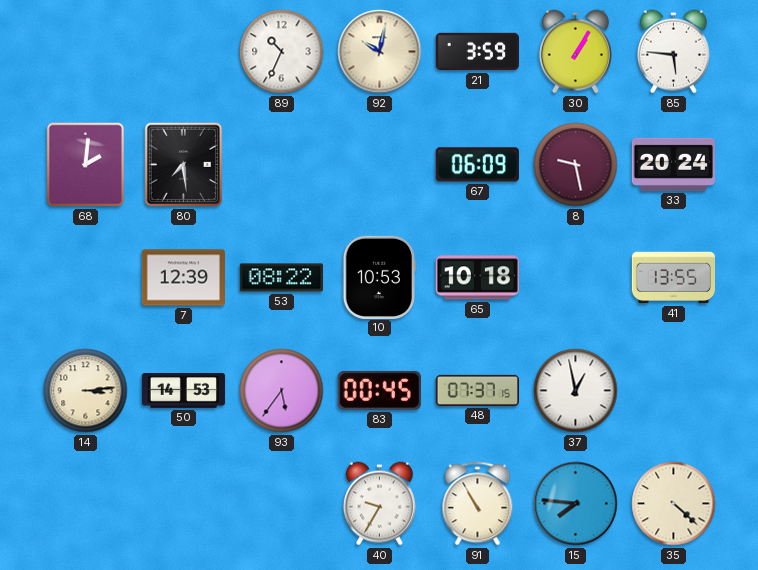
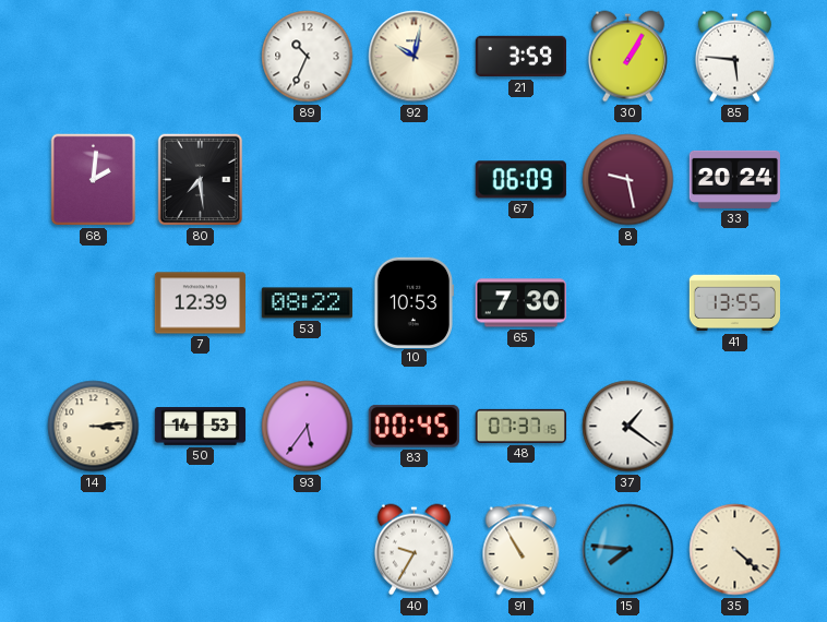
65: 10:18 -> 7:30 (520, 303)
37: 12:58 -> 1:21 (628, 427)
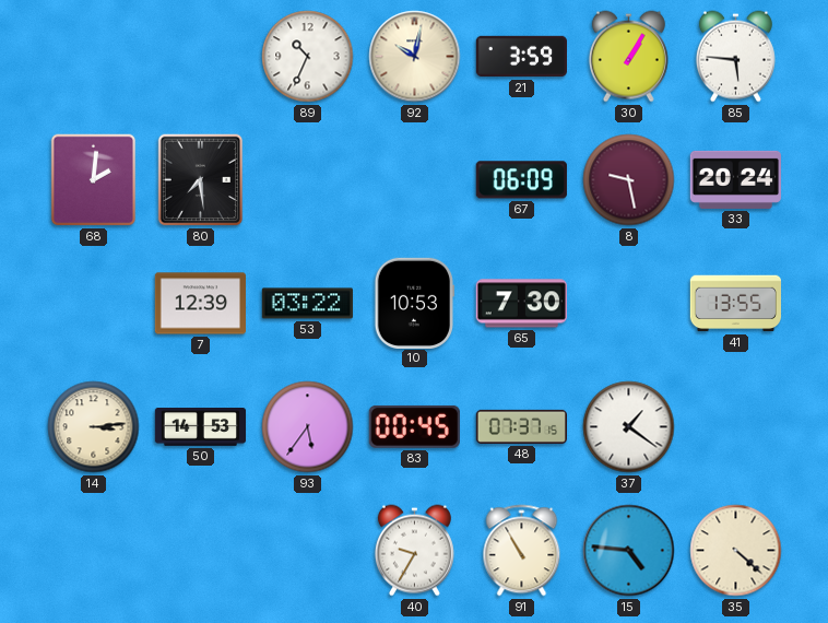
53: 08:22 -> 03:22 (307, 304)
15: 7:46 -> 4:46 (629, 551)
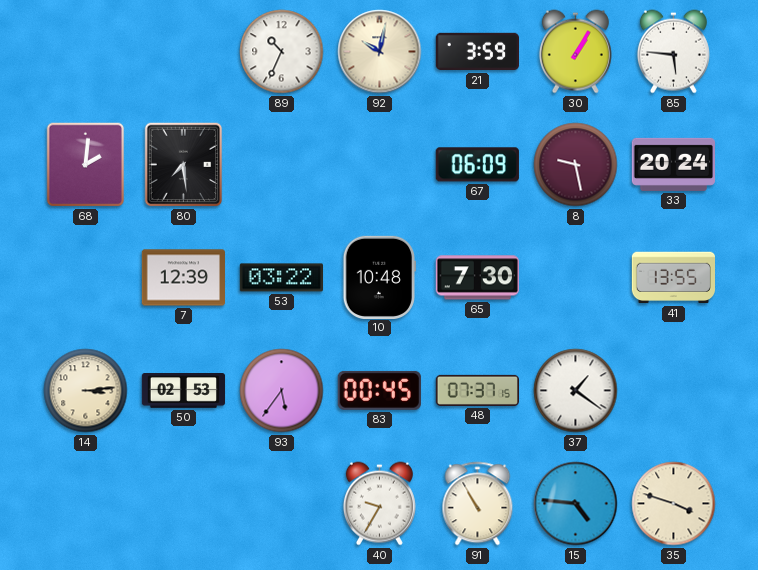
10: 10:53 -> 10:48 (379, 277)
50: 14:53 -> 02:53 (184, 391)
35: 4:22 -> 3:48 (674, 504)
